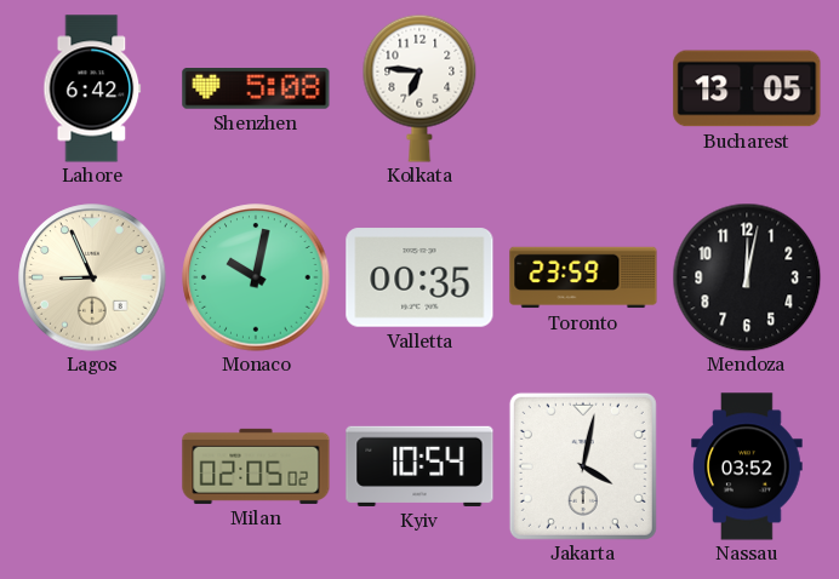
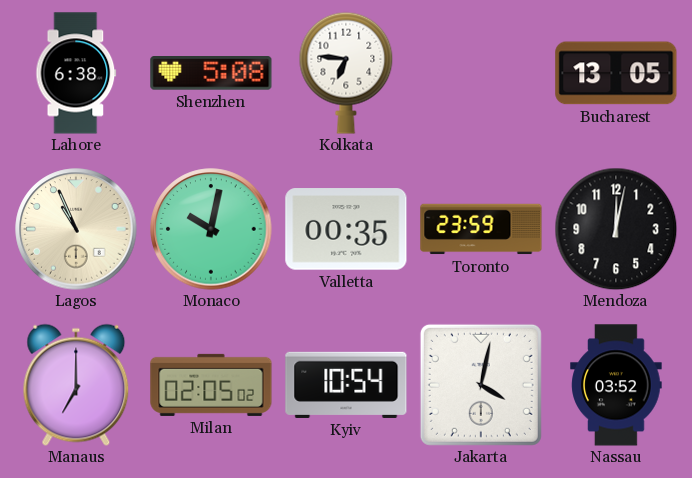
Lahore: 6:42 -> 6:38 (76, 73)
Lagos: 8:56 -> 10:56 (76, 229)
Manaus: none -> 7:00 (76, 385)
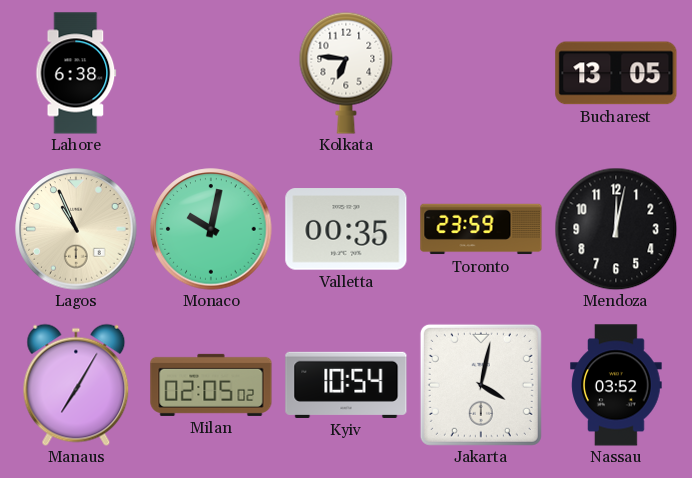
Shenzhen: 5:08 -> none (211, 73)
Manaus: 7:00 -> 7:05 (76, 385)
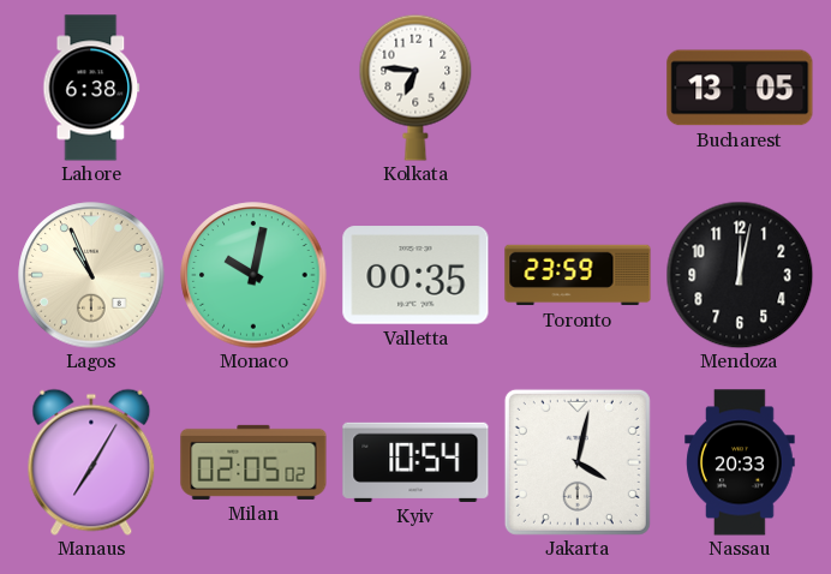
Nassau: 03:52 -> 20:33 (740, 462)
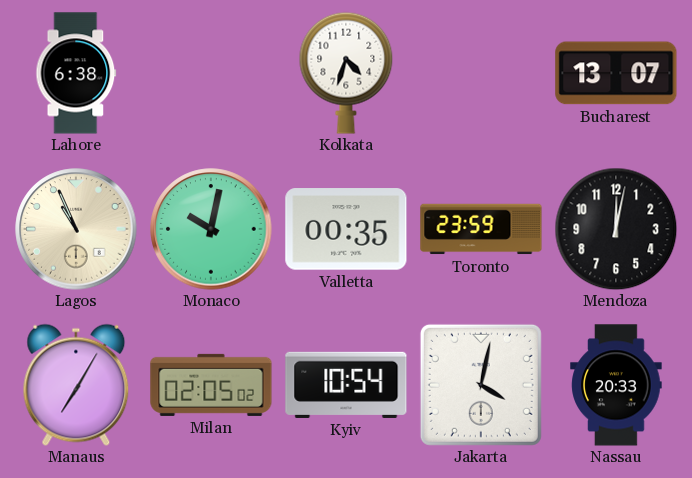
Kolkata: 6:46 -> 4:33 (346, 73)
Bucharest: 13:05 -> 13:07 (616, 73)
